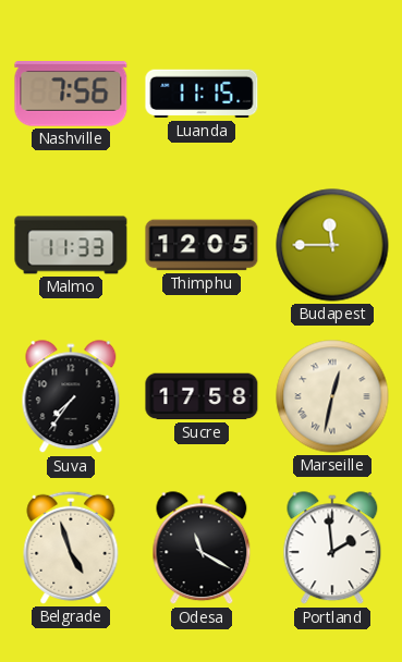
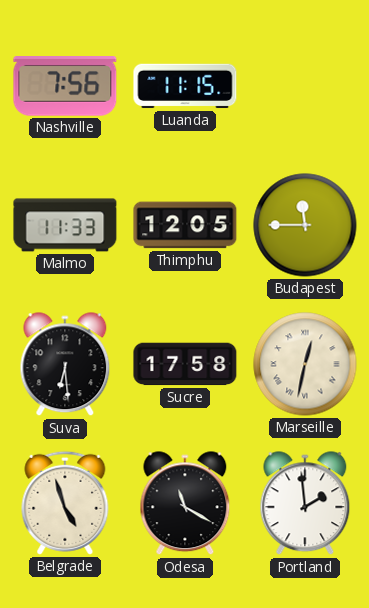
Suva: 7:36 -> 6:29 (65, 365)
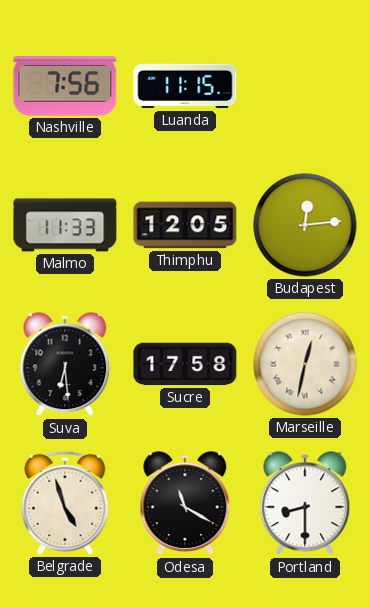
Budapest: 11:45 -> 12:14 (305, 225)
Portland: 1:59 -> 8:30 (305, 504)
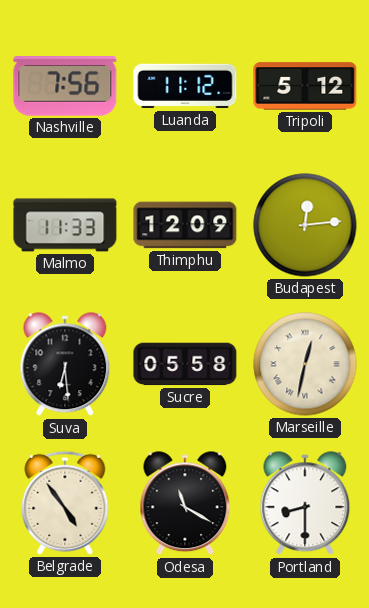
Luanda: 11:15 -> 11:12 (185, 86)
Tripoli: none -> 5:12 (305, 86)
Thimphu: 12:05 -> 12:09 (185, 225)
Sucre: 17:58 -> 05:58 (185, 364)
Belgrade: 4:57 -> 4:54 (65, 503)
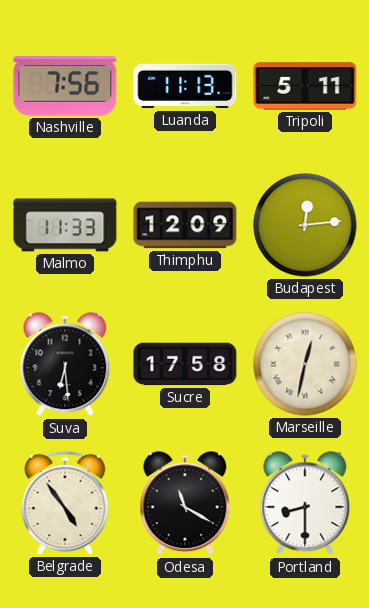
Luanda: 11:12 -> 11:13 (185, 86)
Tripoli: 5:12 -> 5:11 (305, 86)
Sucre: 05:58 -> 17:58 (185, 364)
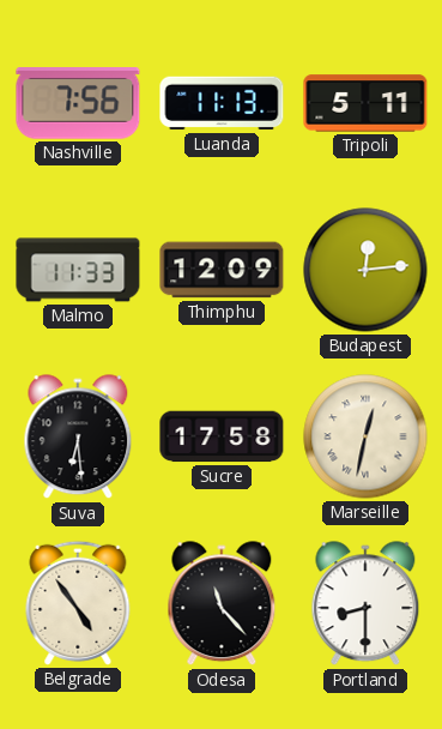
Odesa: 11:20 -> 11:23 (222, 604)
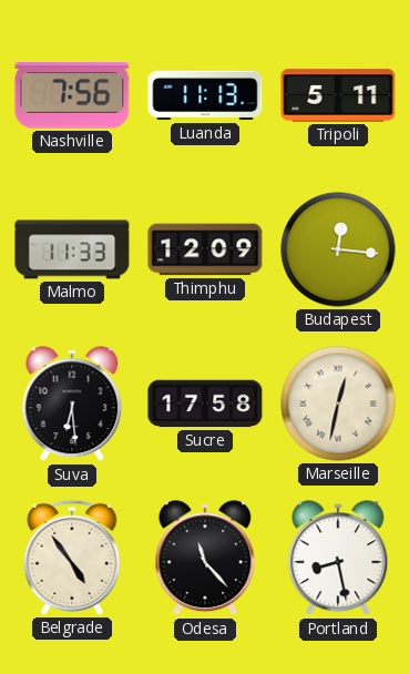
Budapest: 12:14 -> 12:16 (338, 249)
Portland: 8:30 -> 8:28 (338, 559)
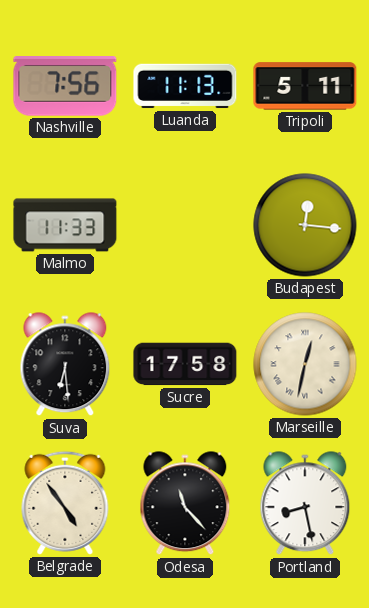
Thimphu: 12:09 -> none (205, 249)
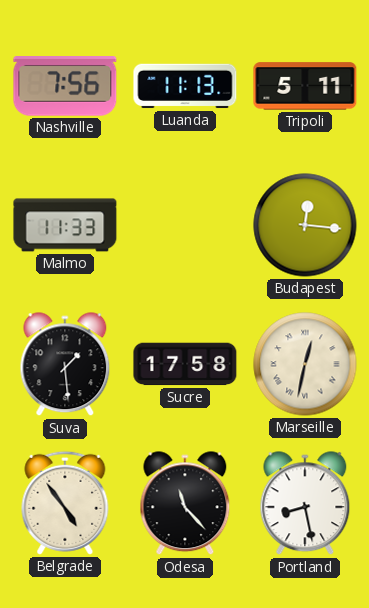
Suva: 6:29 -> 1:29 (65, 365)
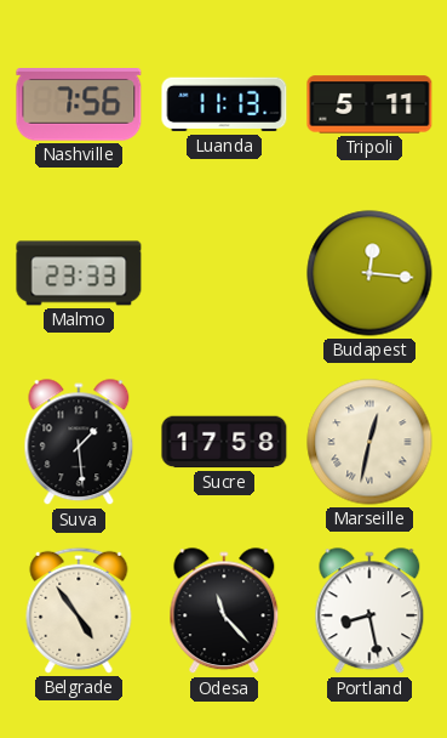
Malmo: 11:33 -> 23:33 (79, 273)
